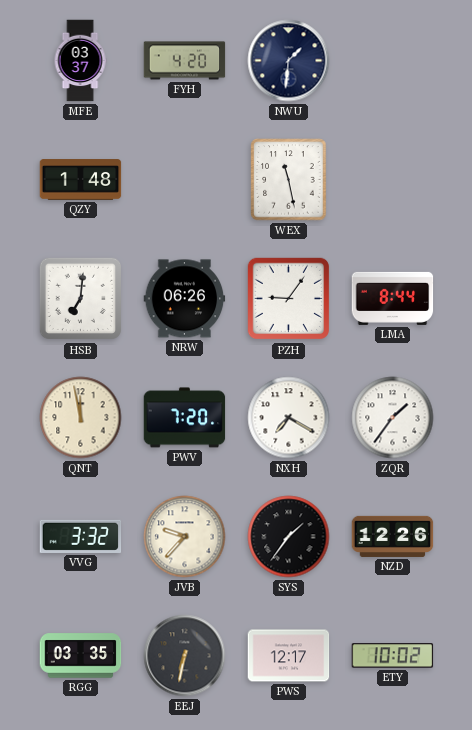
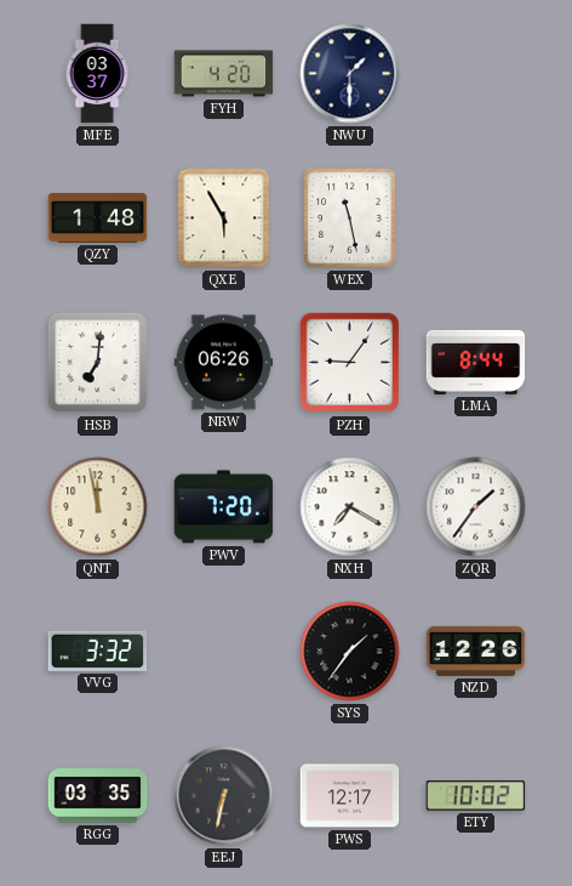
NWU: 1:31 -> 1:30 (350, 74)
QXE: none -> 5:55 (224, 218)
JVB: 9:37 -> none (185, 537)
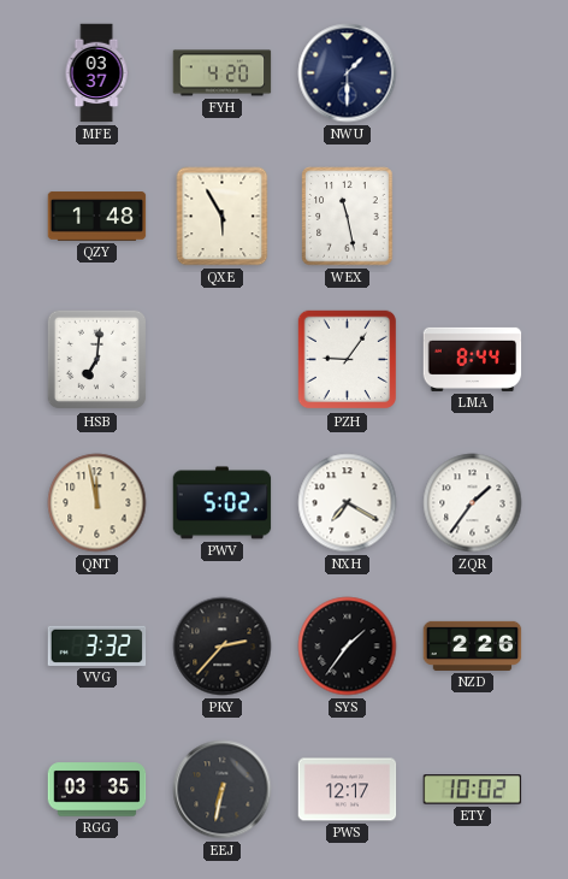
NRW: 06:26 -> none (224, 363)
PWV: 7:20 -> 5:02 (223, 503)
PKY: none -> 2:37 (223, 647)
NZD: 12:26 -> 2:26 (473, 645)
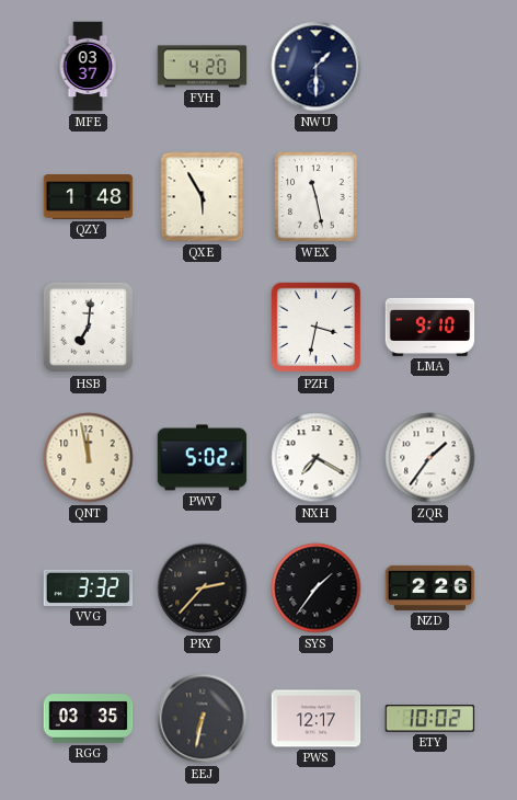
PZH: 9:06 -> 3:32 (317, 328)
LMA: 8:44 -> 9:10 (430, 327)
